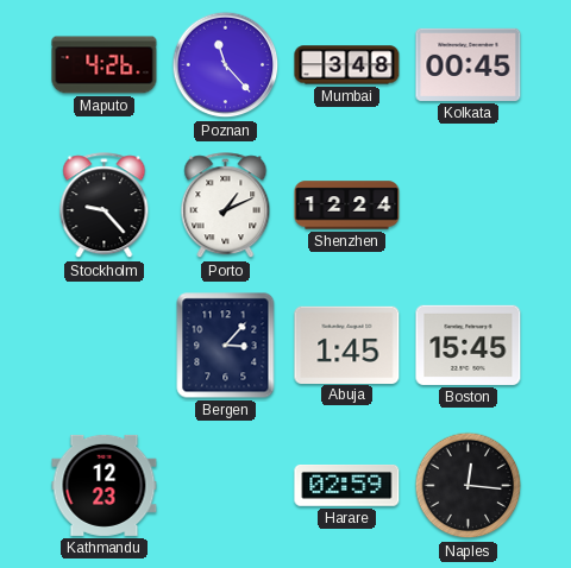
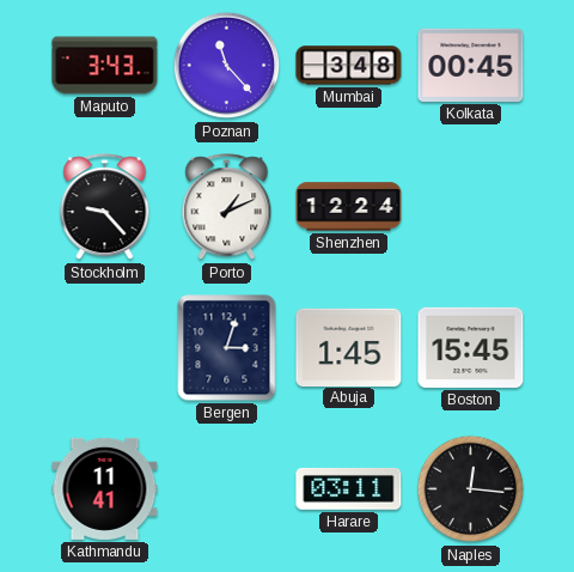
Maputo: 4:26 -> 3:43 (105, 66)
Bergen: 3:07 -> 3:03 (227, 348)
Kathmandu: 12:23 -> 11:41 (105, 488)
Harare: 02:59 -> 03:11 (349, 489)
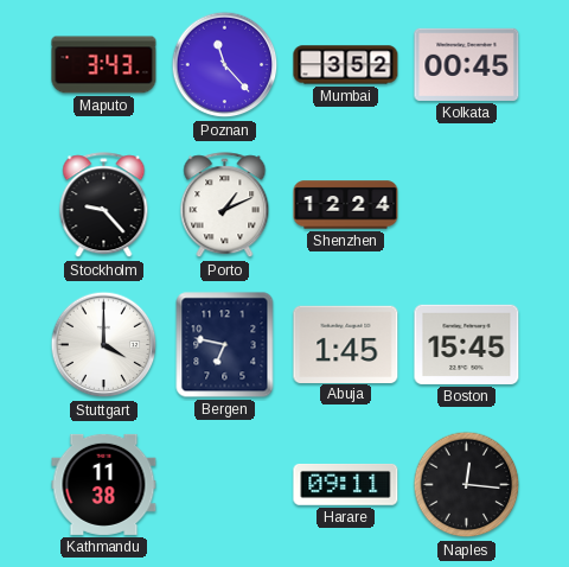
Mumbai: 3:48 -> 3:52 (346, 65)
Stuttgart: none -> 4:00 (104, 345)
Bergen: 3:03 -> 6:47 (225, 345)
Kathmandu: 11:41 -> 11:38 (104, 484)
Harare: 03:11 -> 09:11 (346, 485)
